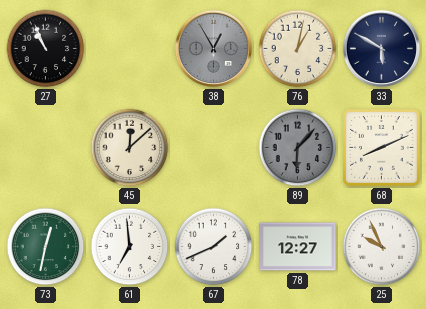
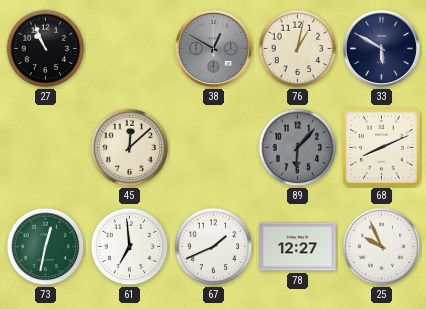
38: 12:55 -> 12:50 (213, 48)
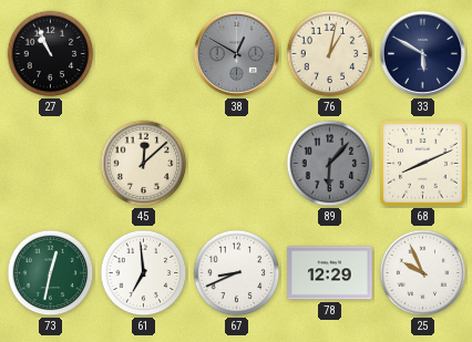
67: 1:41 -> 8:41 (237, 273)
78: 12:27 -> 12:29 (330, 273)
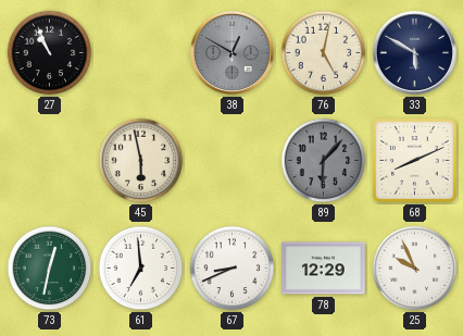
76: 1:02 -> 5:02 (324, 53)
45: 12:08 -> 5:58 (141, 161)
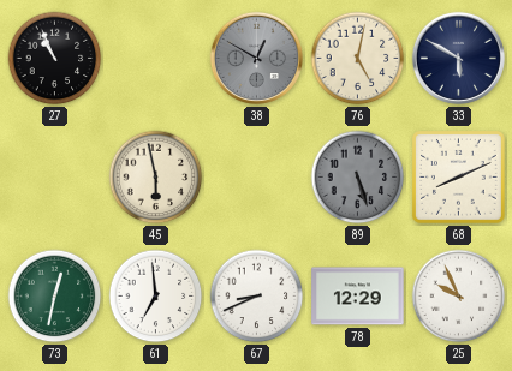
89: 6:07 -> 5:27 (358, 178)
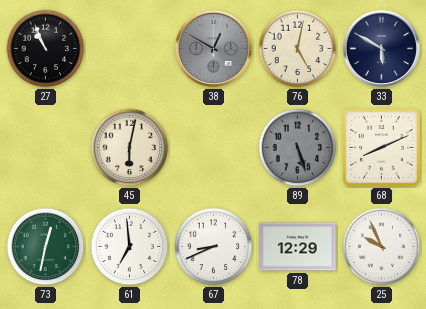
45: 5:58 -> 6:02 (130, 148)
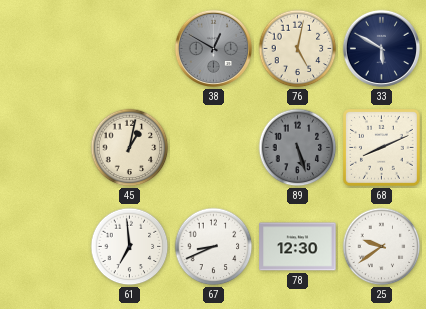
27: 10:56 -> none (46, 49)
45: 6:02 -> 1:02 (130, 148)
73: 12:32 -> none (46, 247)
78: 12:29 -> 12:30 (298, 247)
25: 9:56 -> 9:39 (382, 247)
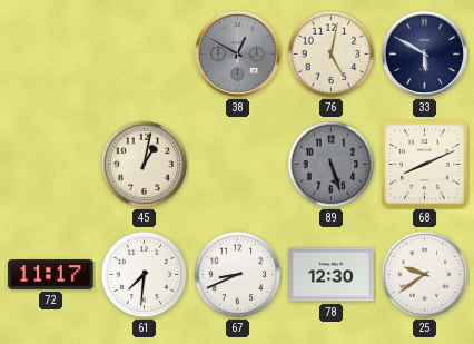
72: none -> 11:17 (51, 275)
61: 6:59 -> 7:31 (145, 275)
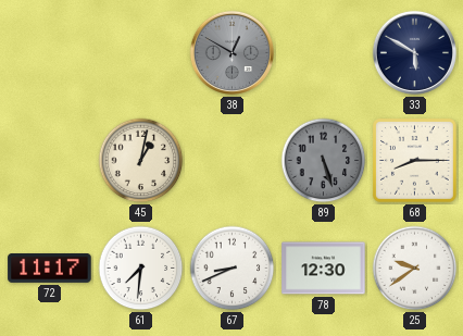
76: 5:02 -> none (332, 55)
68: 8:11 -> 8:15 (415, 161)
